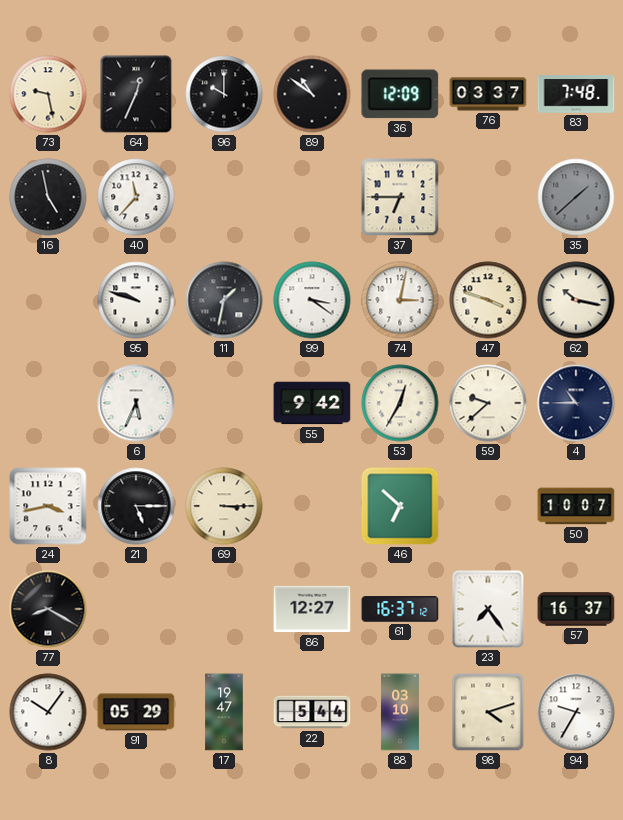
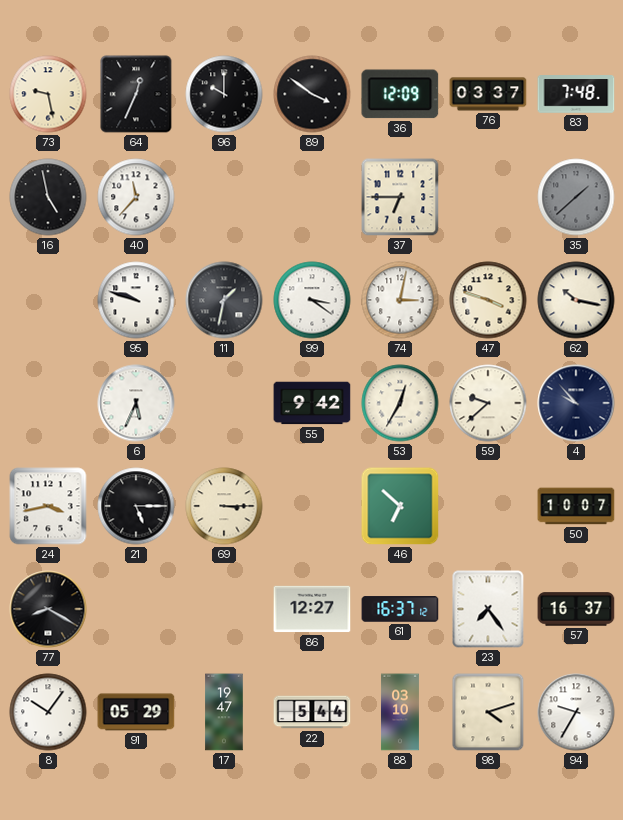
89: 10:51 -> 3:51 (312, 94)
4: 10:45 -> 9:53 (576, 403)
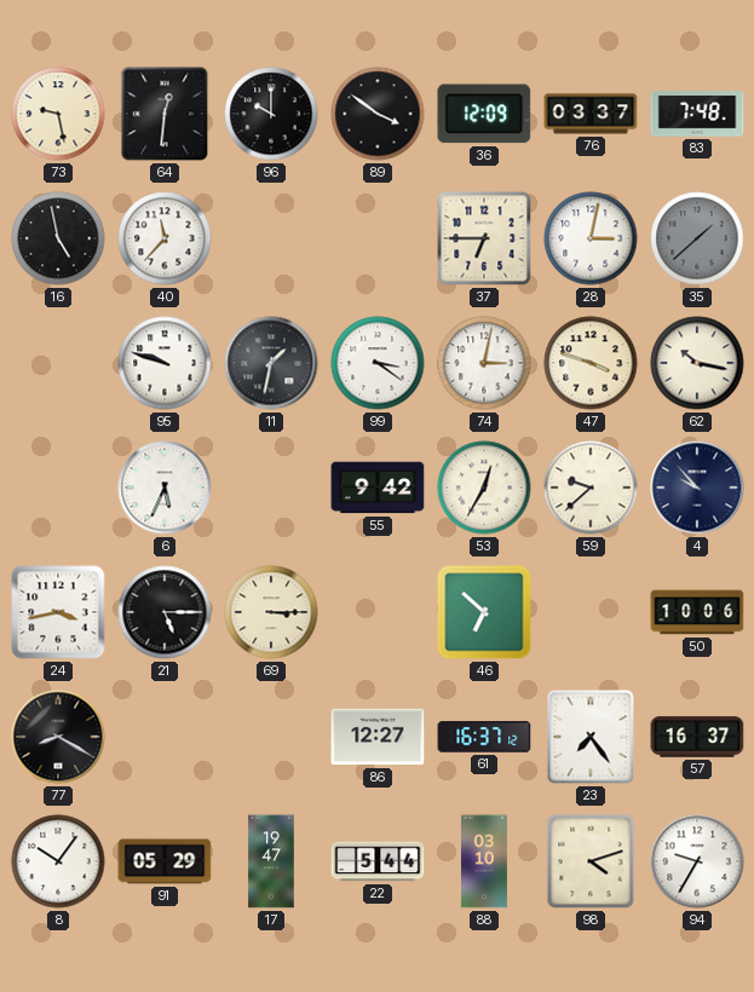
64: 12:34 -> 12:31 (165, 114)
28: none -> 3:02 (591, 238)
50: 10:07 -> 10:06 (697, 612)
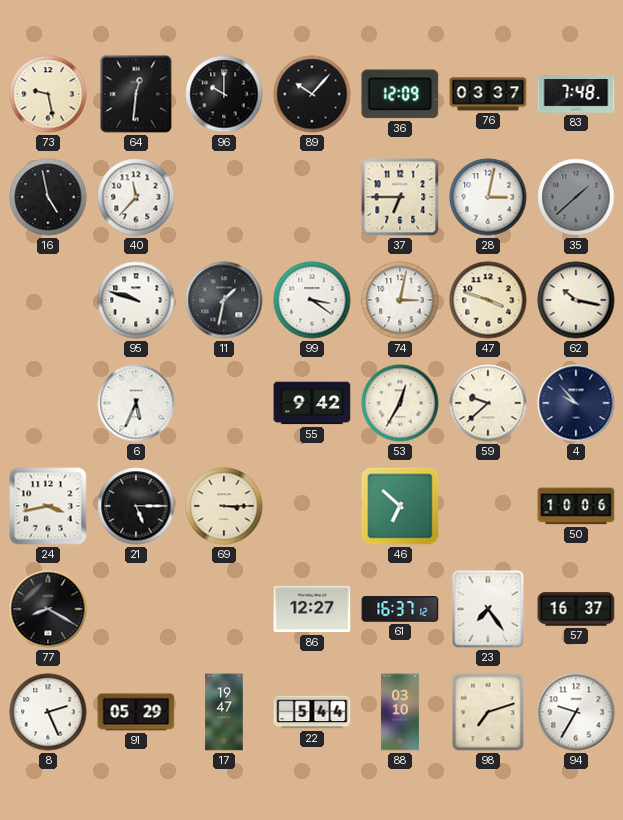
89: 3:51 -> 10:07 (312, 94)
8: 10:06 -> 2:26 (48, 712)
98: 4:12 -> 7:12 (488, 712)
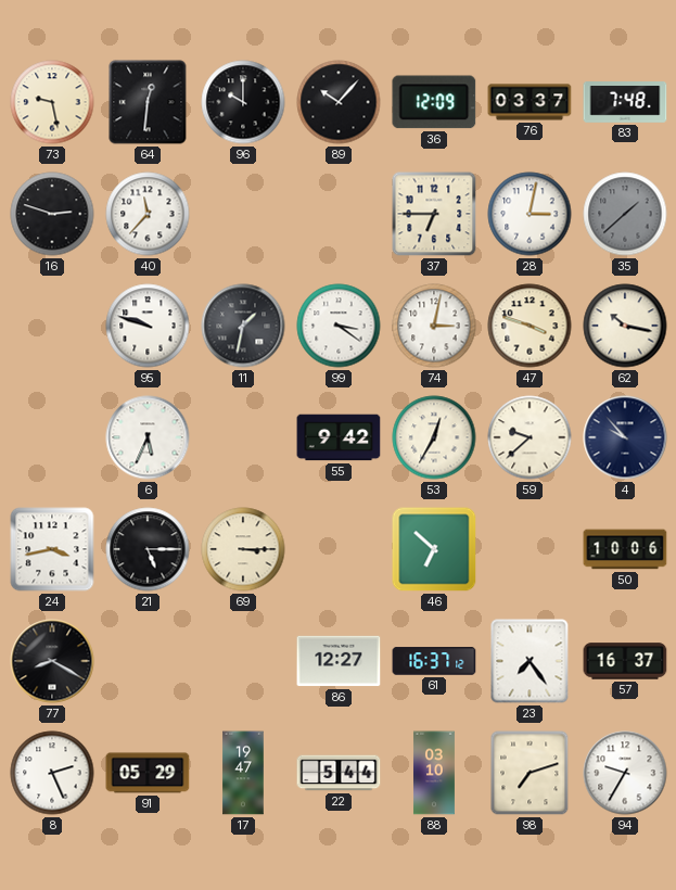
16: 4:58 -> 2:48 (52, 214)
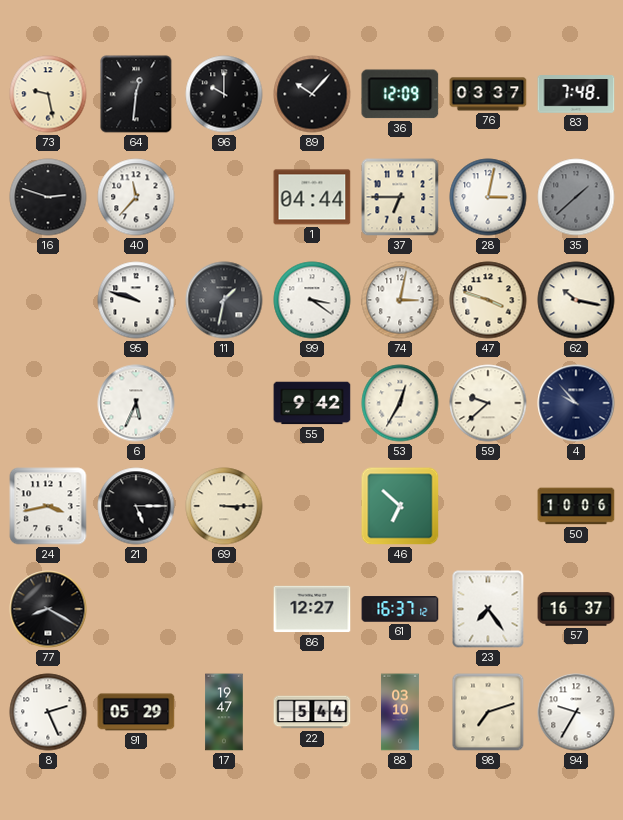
1: none -> 04:44 (312, 197)
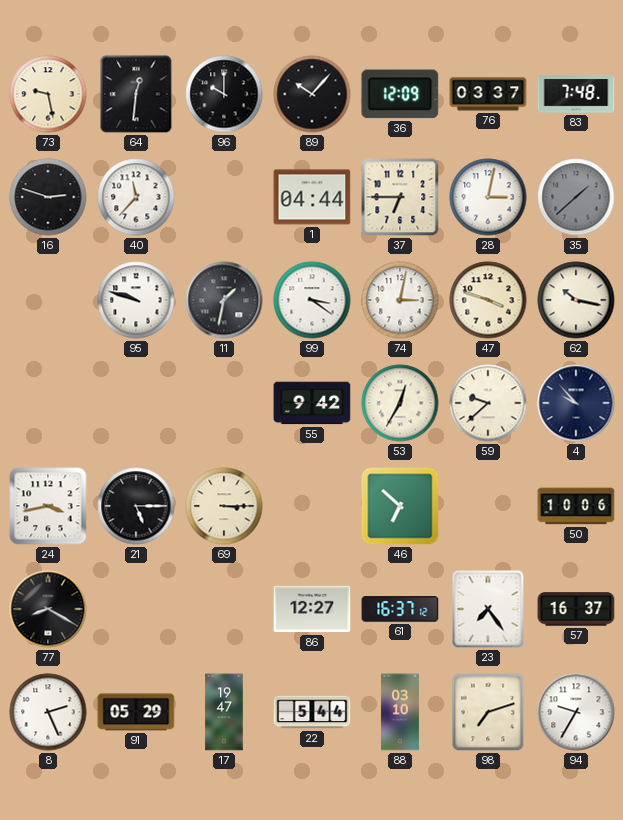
6: 5:34 -> none (136, 403)
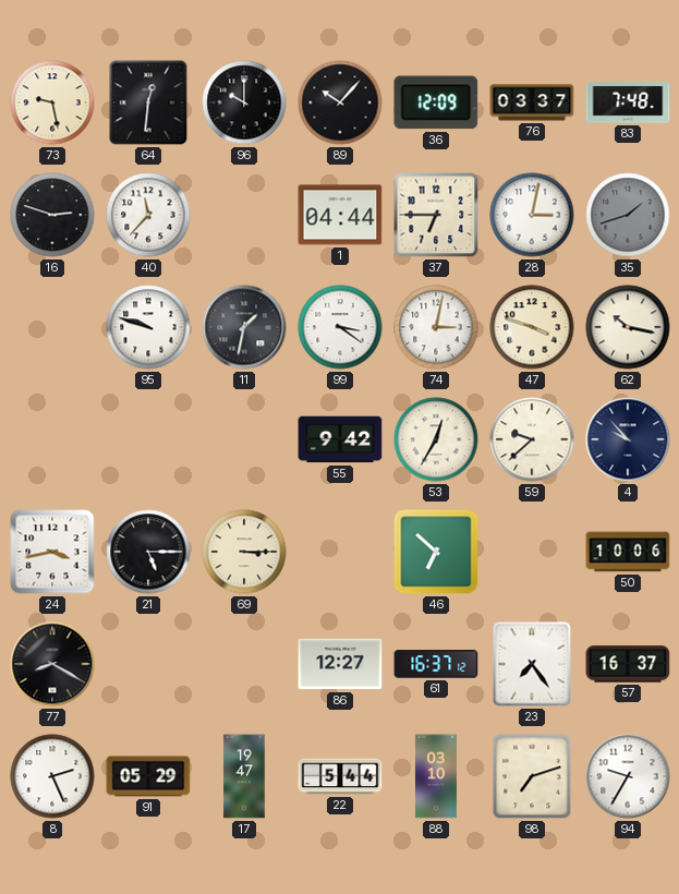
35: 1:38 -> 1:42 (628, 215)
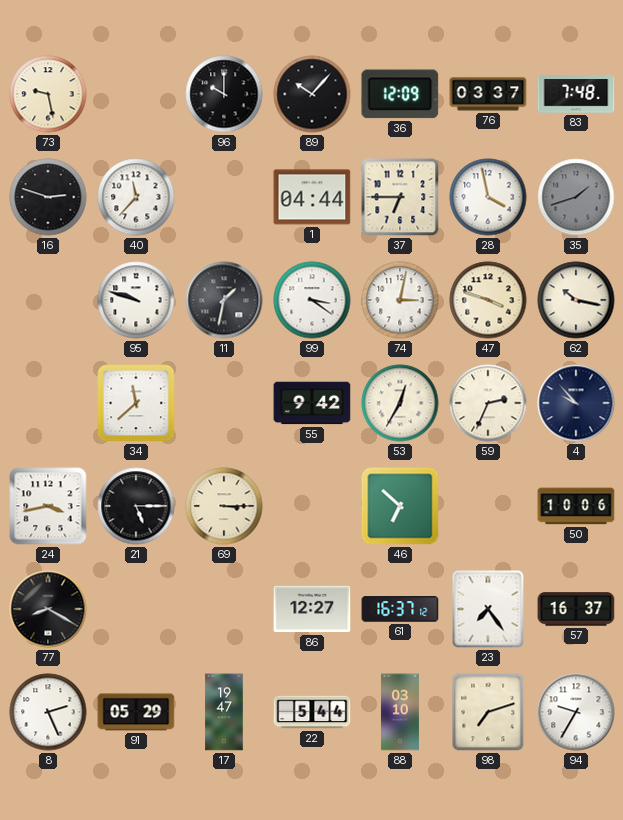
64: 12:31 -> none (148, 102)
28: 3:02 -> 3:58 (488, 197)
34: none -> 11:38 (136, 403)
59: 9:38 -> 2:34 (488, 403)
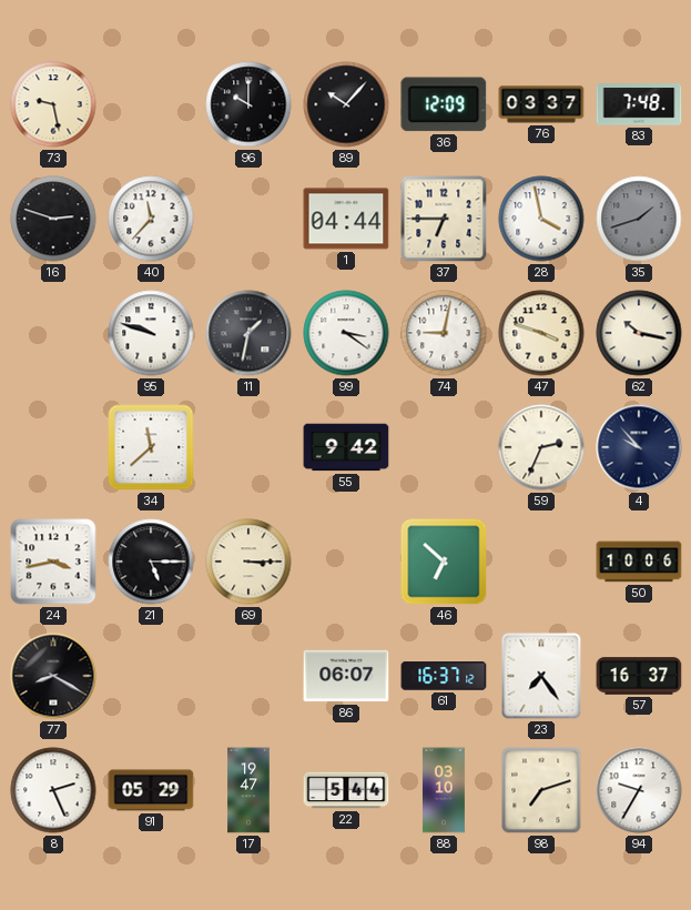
74: 3:02 -> 9:02 (444, 333)
53: 12:35 -> none (400, 403)
86: 12:27 -> 06:07 (346, 676)
